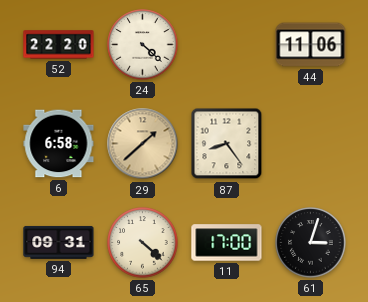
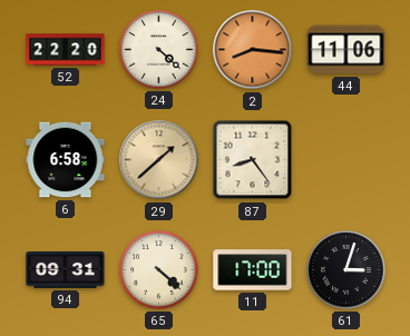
2: none -> 8:16 (253, 50)
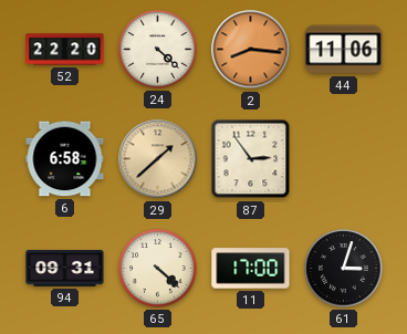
87: 8:24 -> 2:54 (251, 159)
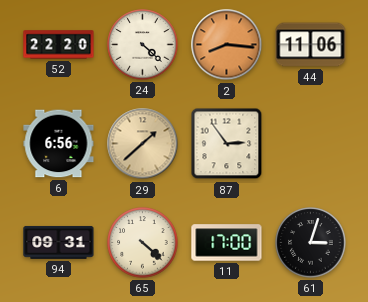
6: 6:58 -> 6:56 (59, 144)
